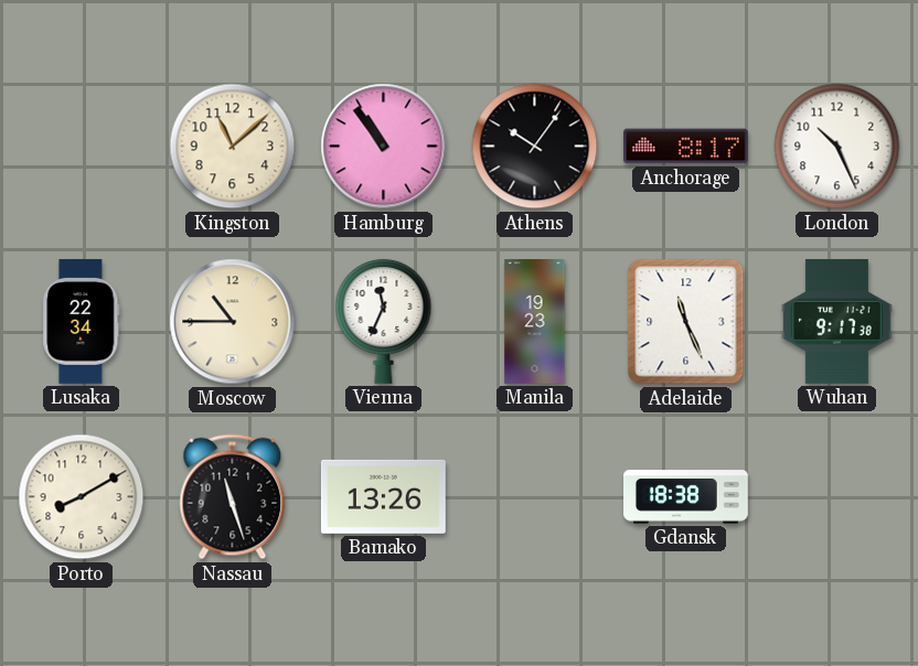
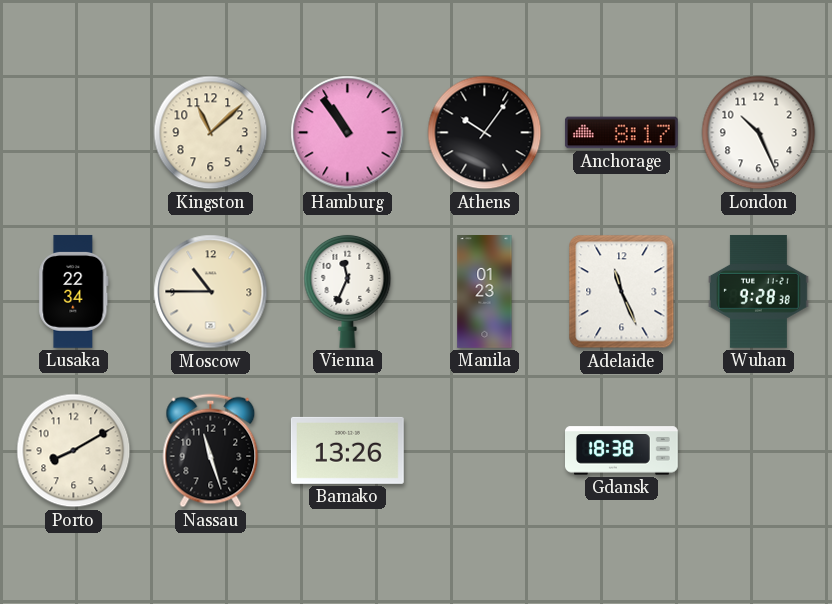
Manila: 19:23 -> 01:23 (485, 292)
Wuhan: 9:17 -> 9:28 (758, 291)
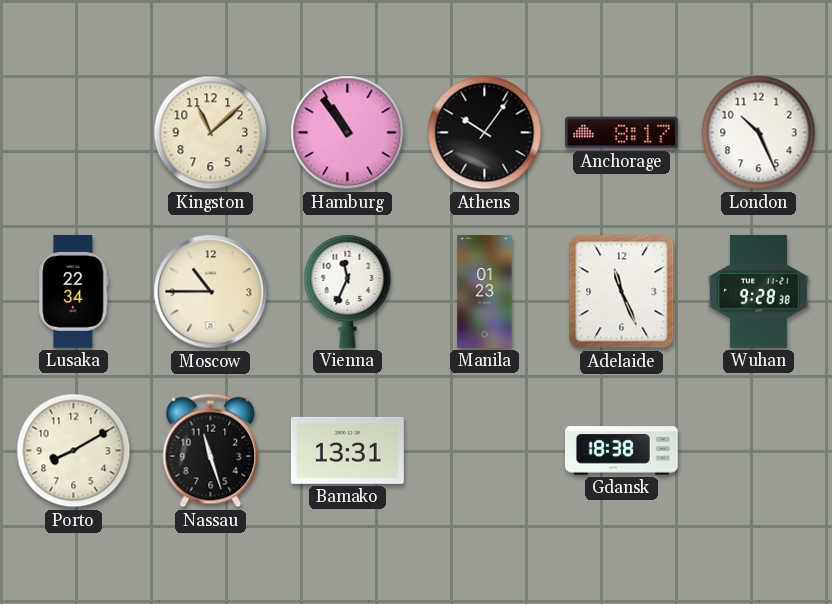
Bamako: 13:26 -> 13:31 (347, 450)
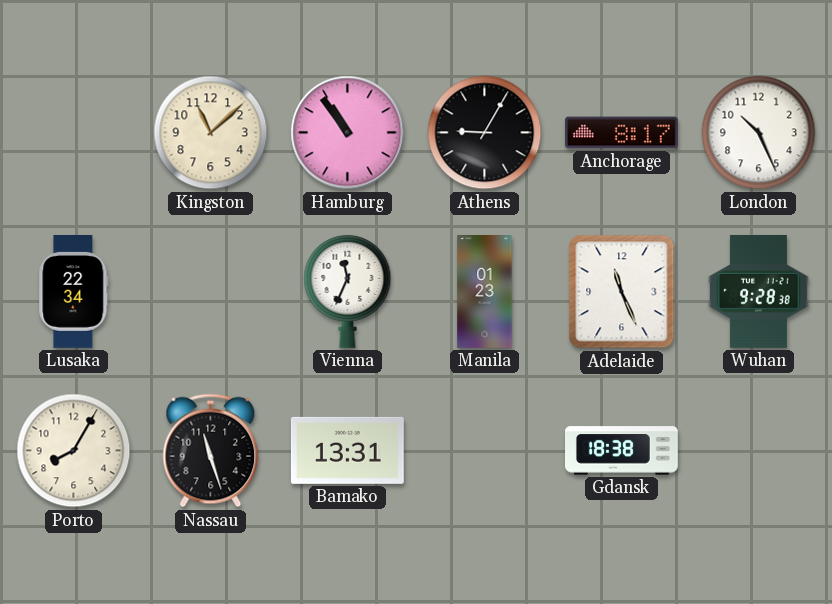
Athens: 10:06 -> 9:05 (485, 133)
Moscow: 10:45 -> none (211, 292)
Porto: 8:10 -> 8:05 (74, 451)
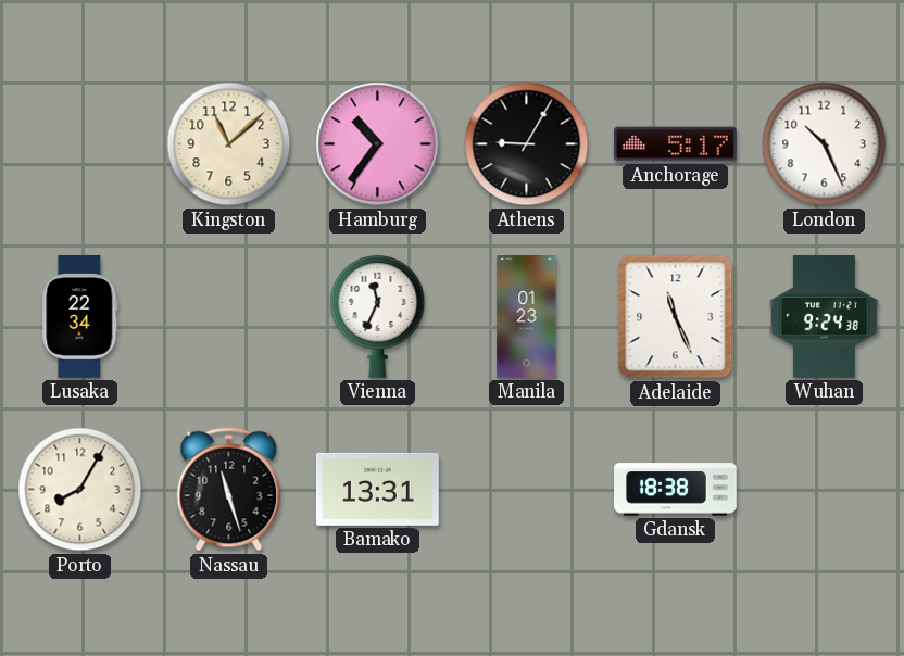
Hamburg: 10:54 -> 10:36 (378, 144)
Anchorage: 8:17 -> 5:17 (675, 144)
Wuhan: 9:28 -> 9:24 (824, 316)
